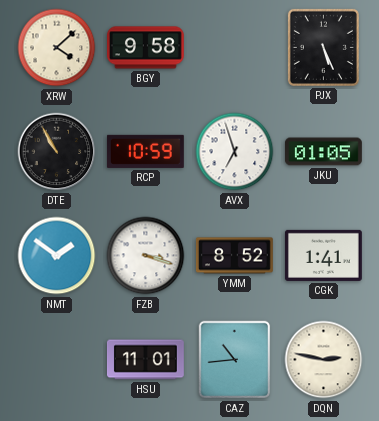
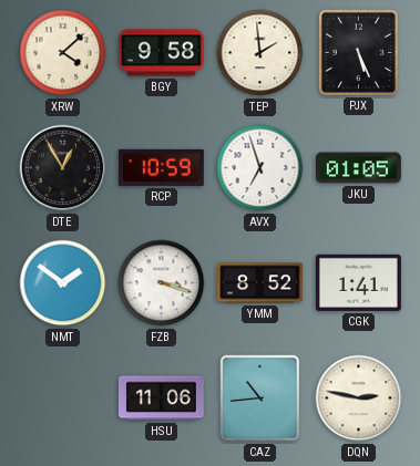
TEP: none -> 1:59 (260, 53)
DTE: 10:55 -> 12:55 (63, 168)
HSU: 11:01 -> 11:06 (161, 398)
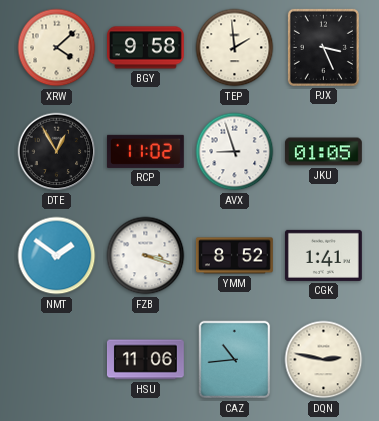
PJX: 5:26 -> 3:26 (323, 47)
RCP: 10:59 -> 11:02 (145, 151)
AVX: 6:57 -> 8:57 (235, 152)
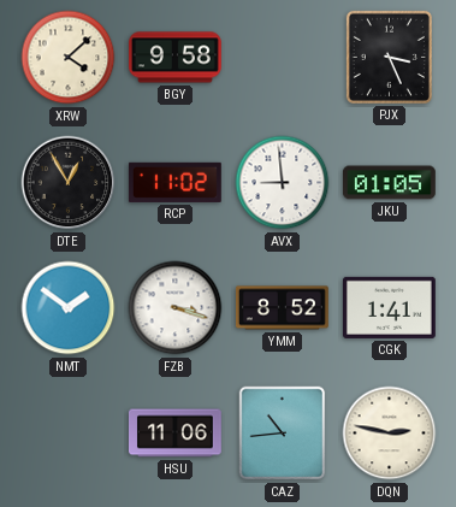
TEP: 1:59 -> none (235, 48)
AVX: 8:57 -> 8:59 (283, 183)
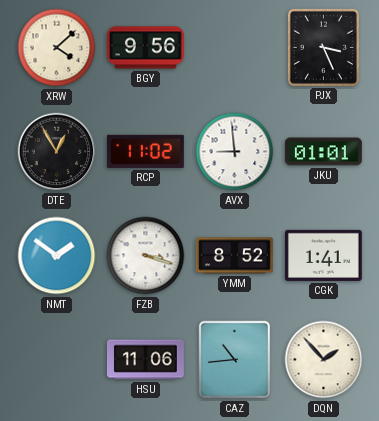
BGY: 9:58 -> 9:56 (146, 48)
JKU: 01:05 -> 01:01 (323, 152)
DQN: 2:47 -> 1:53 (324, 360)
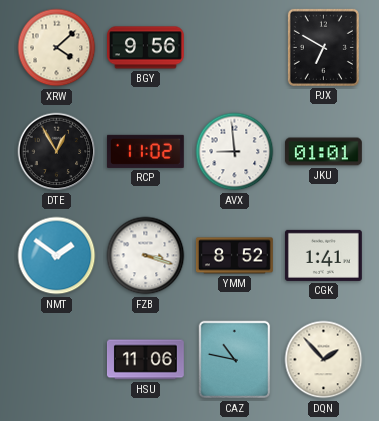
PJX: 3:26 -> 6:50 (323, 47)
CAZ: 10:44 -> 10:47 (235, 360)
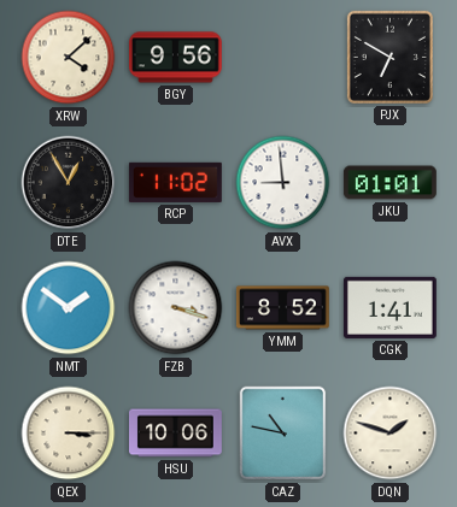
QEX: none -> 3:15 (69, 434)
HSU: 11:06 -> 10:06 (175, 434)
DQN: 1:53 -> 1:48 (391, 434)
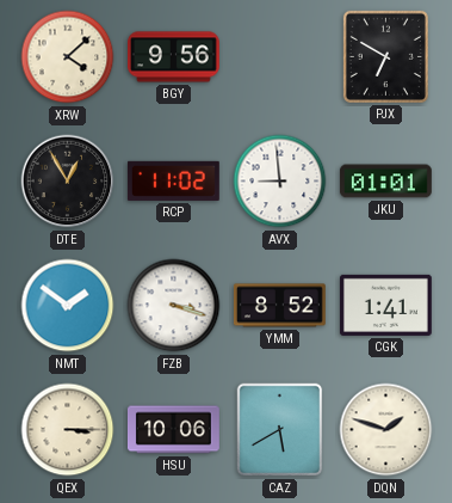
CAZ: 10:47 -> 5:40 (280, 430)
